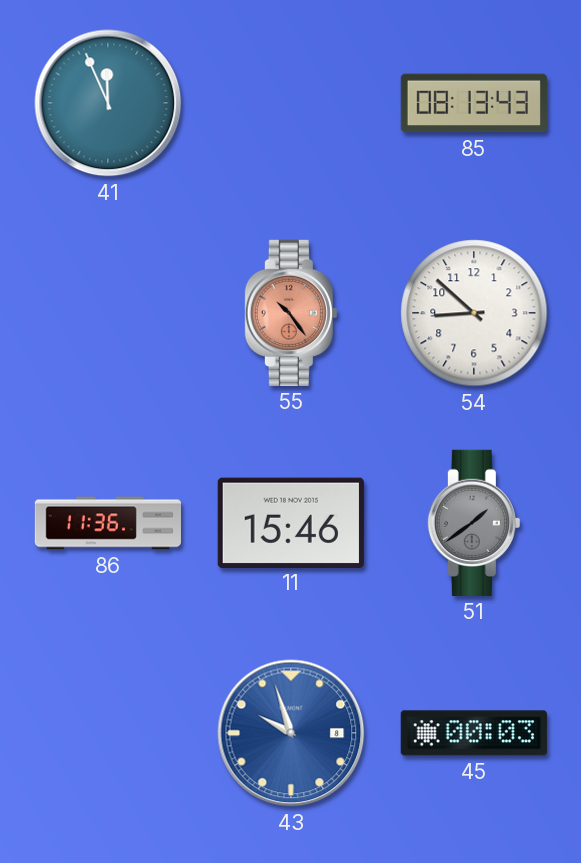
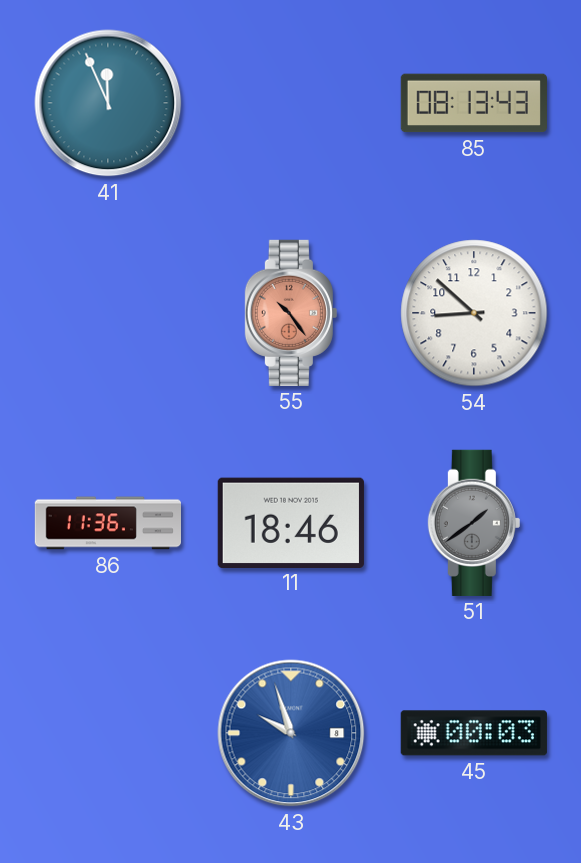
11: 15:46 -> 18:46 (291, 522)
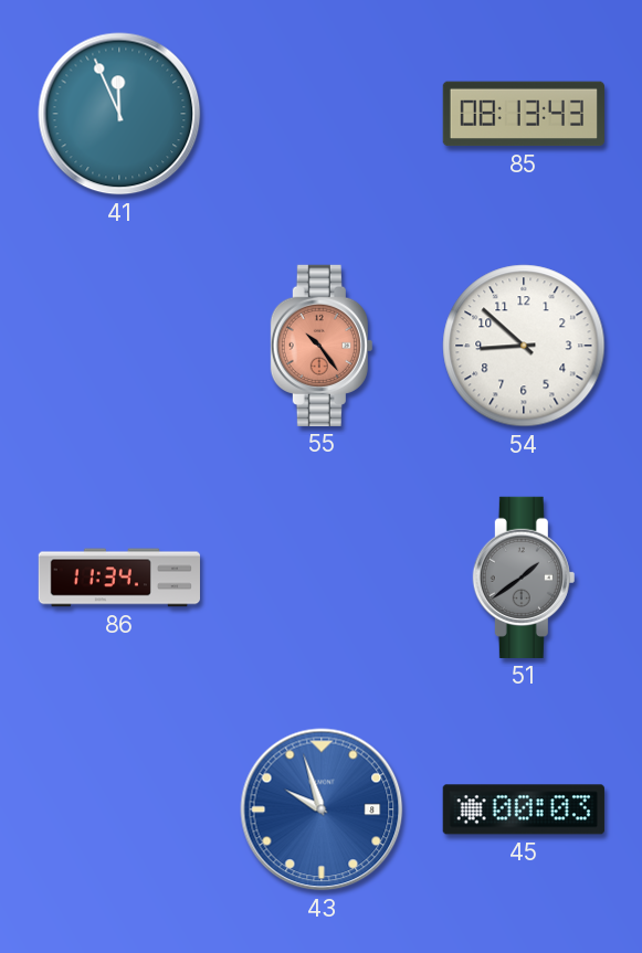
86: 11:36 -> 11:34 (118, 578)
11: 18:46 -> none (291, 522)
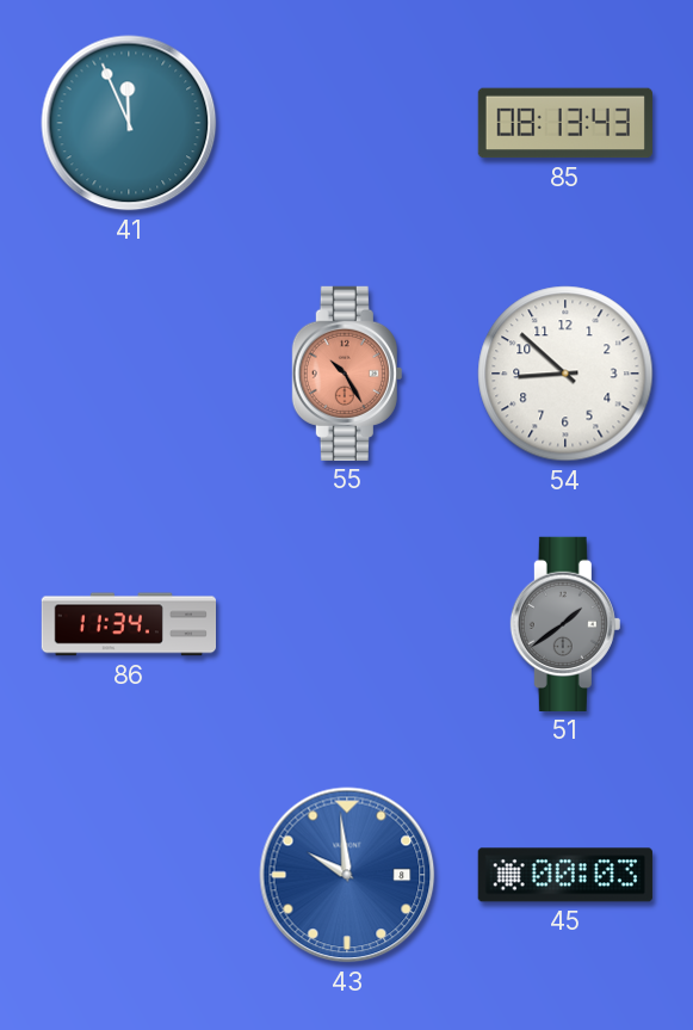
55: 10:24 -> 10:25 (347, 374)
43: 9:57 -> 9:59 (347, 875)
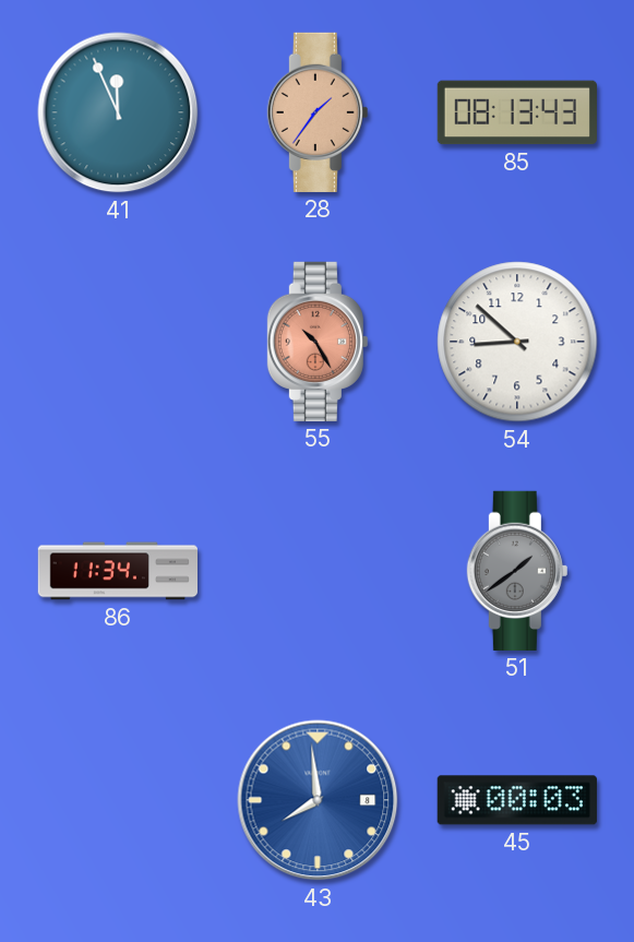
28: none -> 1:36 (318, 112)
43: 9:59 -> 7:59 (318, 800)
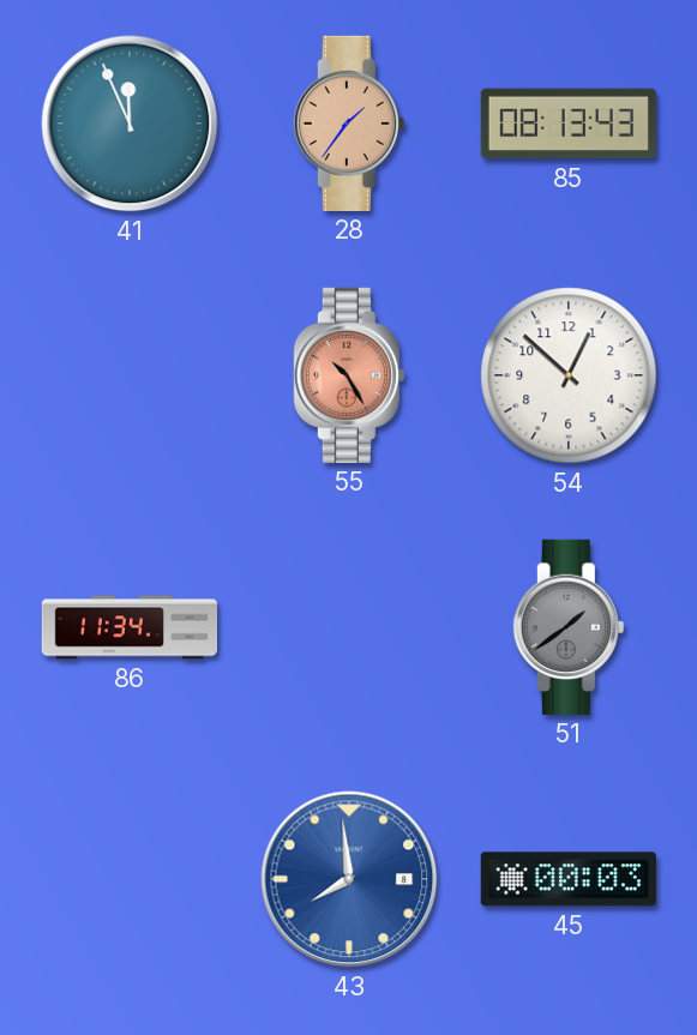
54: 8:52 -> 12:52 (569, 375)
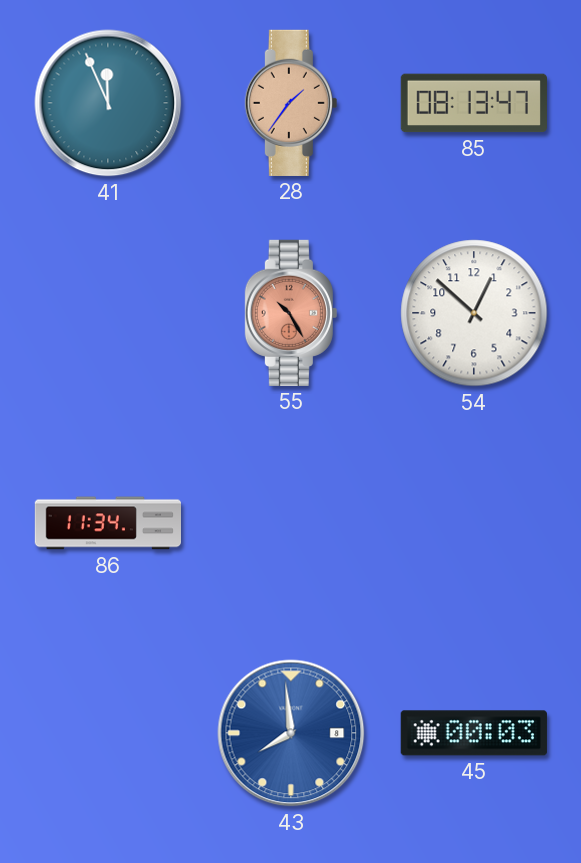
85: 08:13:43 -> 08:13:47 (474, 103)
51: 1:39 -> none (569, 627)
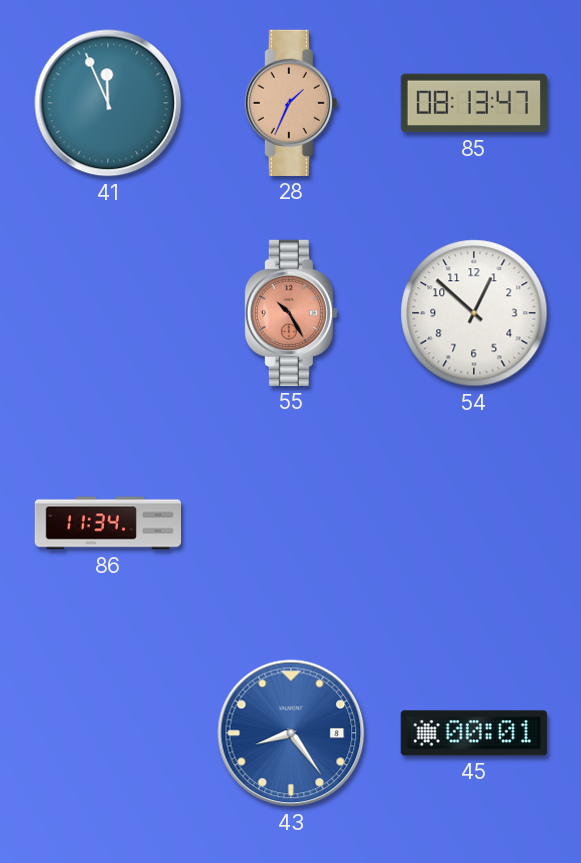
28: 1:36 -> 1:34 (291, 103)
43: 7:59 -> 8:24 (291, 733)
45: 00:03 -> 00:01 (474, 733)
